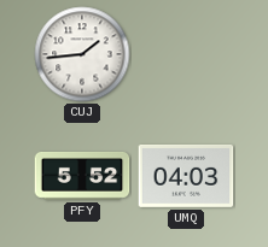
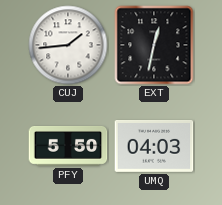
EXT: none -> 12:32 (154, 45)
PFY: 5:52 -> 5:50 (68, 147)
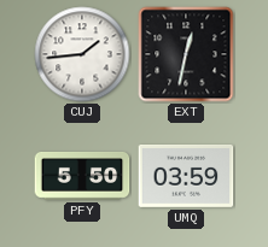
UMQ: 04:03 -> 03:59 (186, 177)
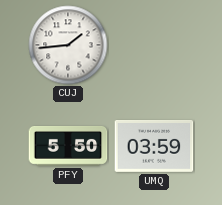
EXT: 12:32 -> none (186, 54)
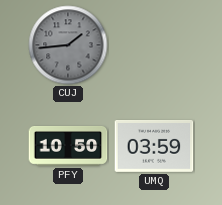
CUJ dial: white -> grey (68, 45)
PFY: 5:50 -> 10:50 (68, 147)
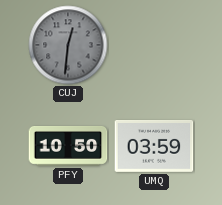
CUJ: 1:44 -> 12:31 (68, 45)
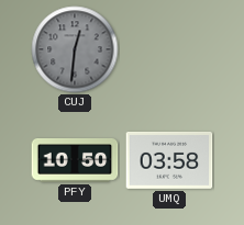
UMQ: 03:59 -> 03:58 (169, 161)
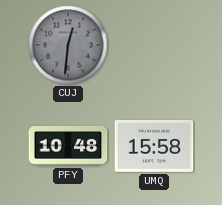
PFY: 10:50 -> 10:48 (68, 147)
UMQ: 03:58 -> 15:58 (154, 147)
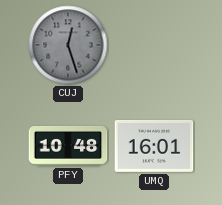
CUJ: 12:31 -> 12:27 (68, 45)
UMQ: 15:58 -> 16:01 (154, 147)
